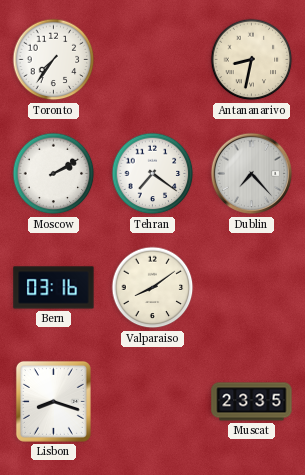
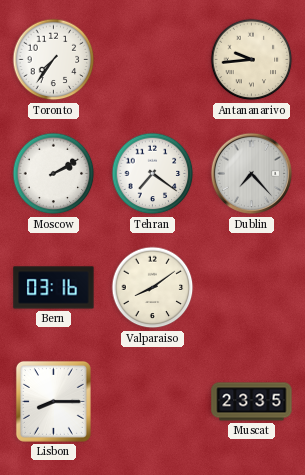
Antananarivo: 8:32 -> 9:44 (252, 60)
Lisbon: 8:18 -> 8:15 (53, 401)
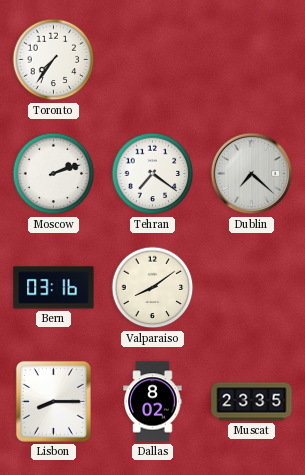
Antananarivo: 9:44 -> none (252, 60)
Moscow: 2:10 -> 2:12 (54, 174)
Dublin: 7:23 -> 7:22 (252, 174)
Dallas: none -> 8:02 (153, 402)
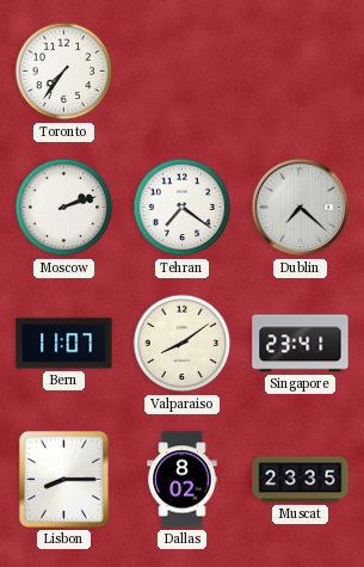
Bern: 03:16 -> 11:07 (64, 344)
Singapore: none -> 23:41 (301, 344)
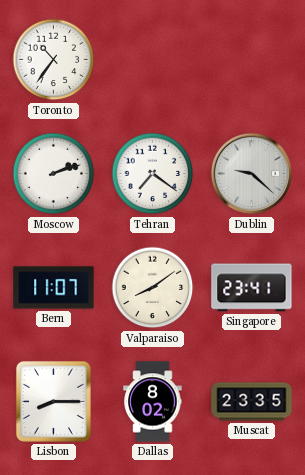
Toronto: 7:36 -> 10:36 (54, 60)
Dublin: 7:22 -> 9:22 (252, 174)
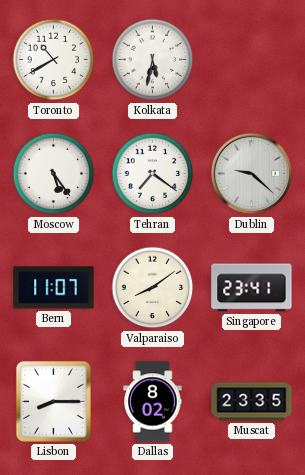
Toronto: 10:36 -> 10:40 (54, 60)
Kolkata: none -> 5:32 (153, 60)
Moscow: 2:12 -> 5:24 (54, 174)
